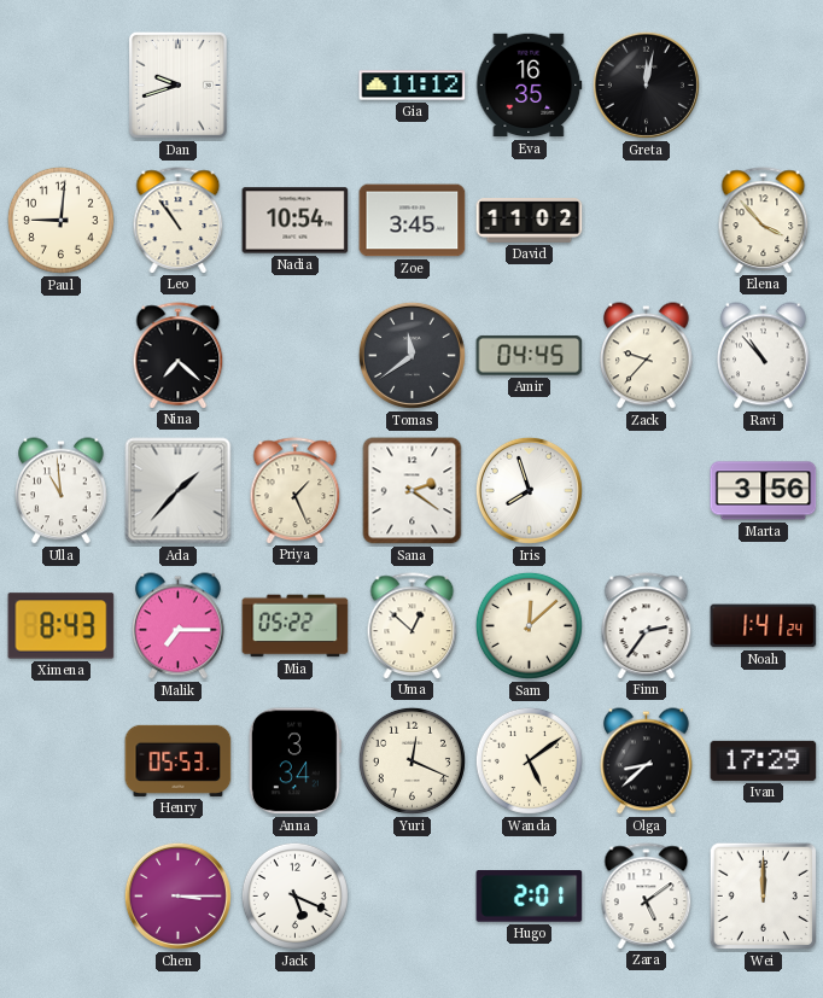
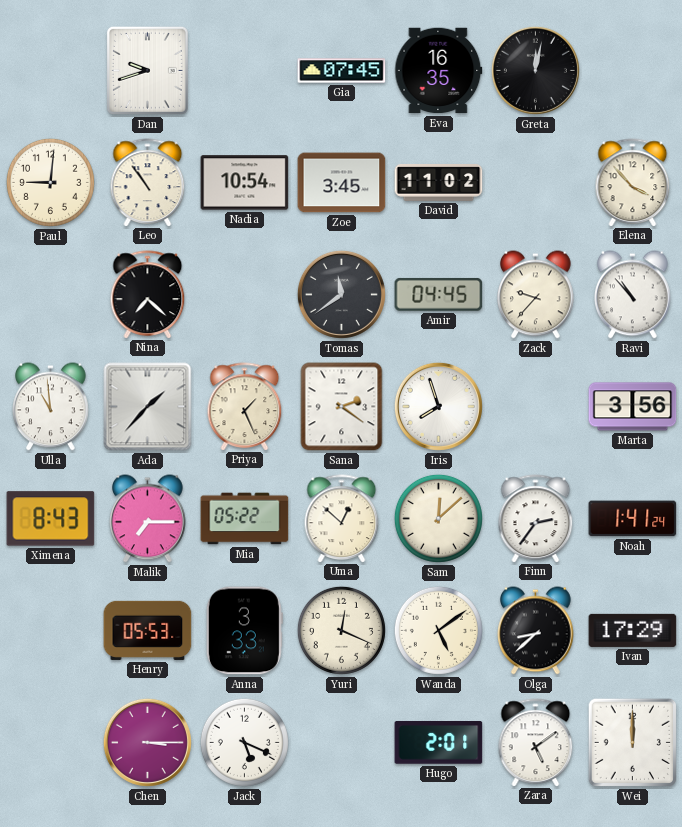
Gia: 11:12 -> 07:45 (342, 71)
Anna: 3:34 -> 3:33 (244, 631)
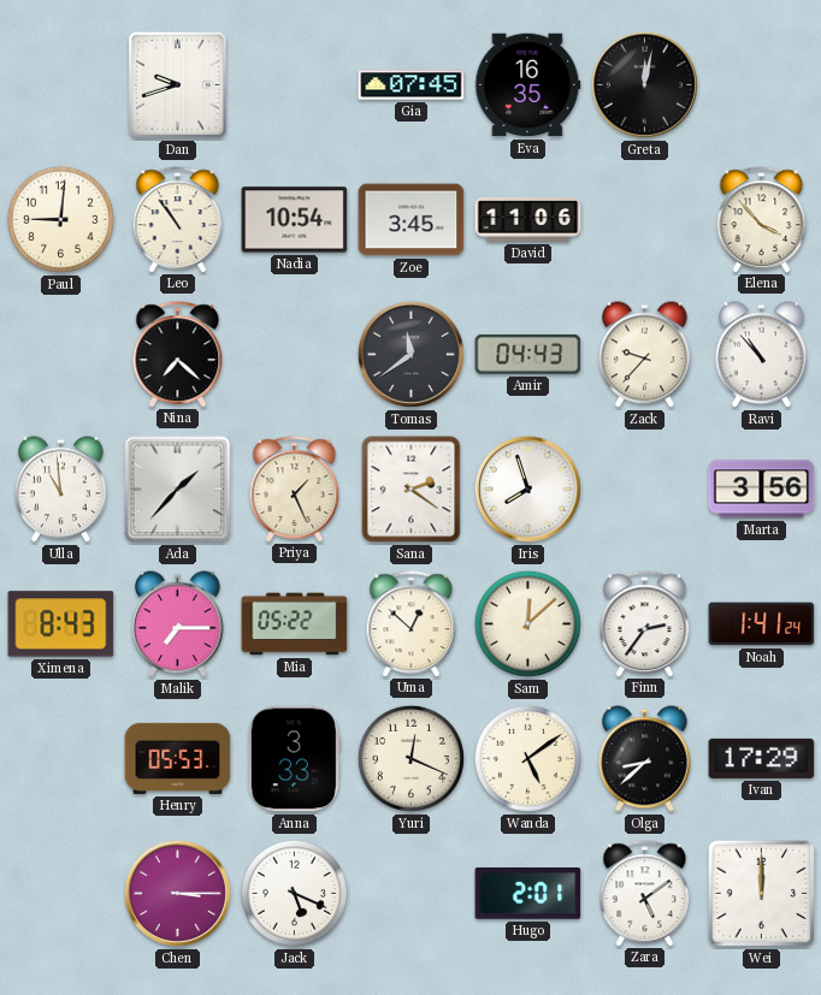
David: 11:02 -> 11:06 (528, 220)
Amir: 04:45 -> 04:43 (528, 355)
